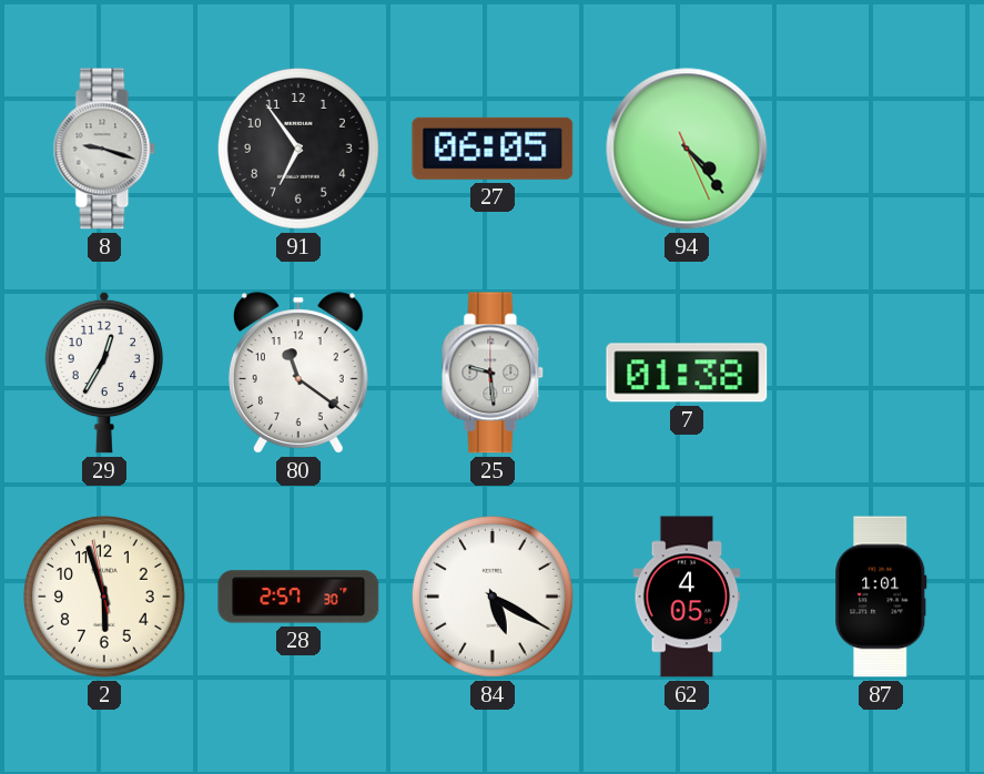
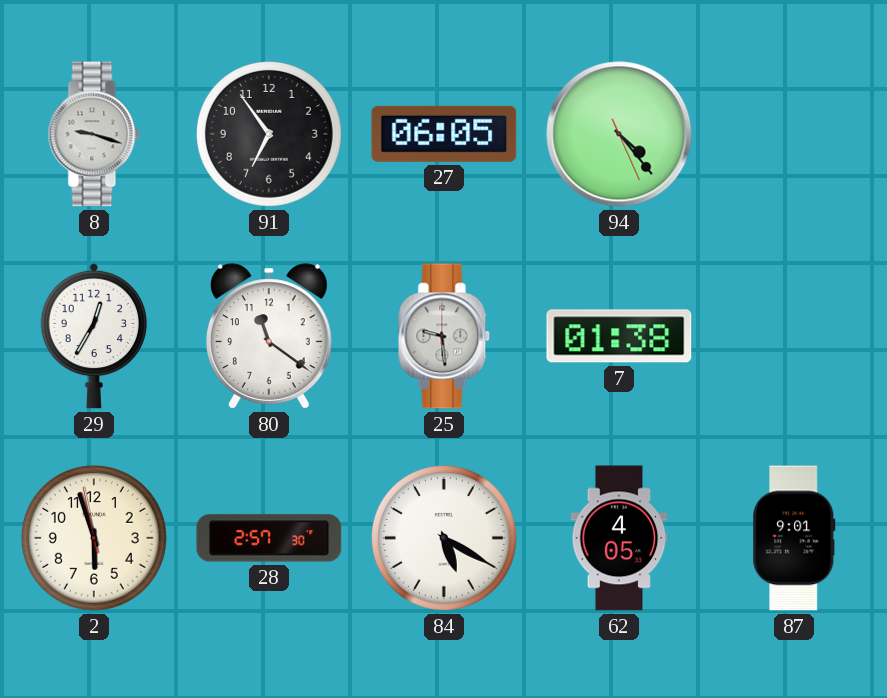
87: 1:01 -> 9:01 (794, 538)
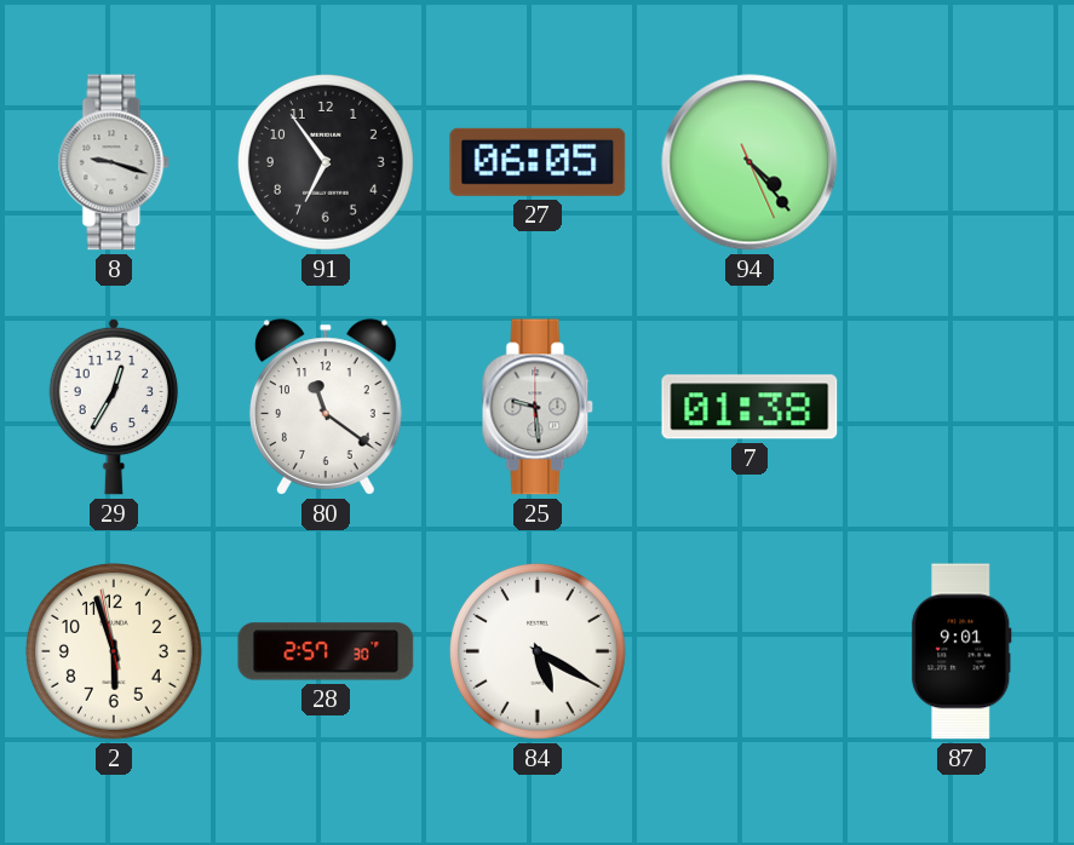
62: 4:05 -> none (619, 538)
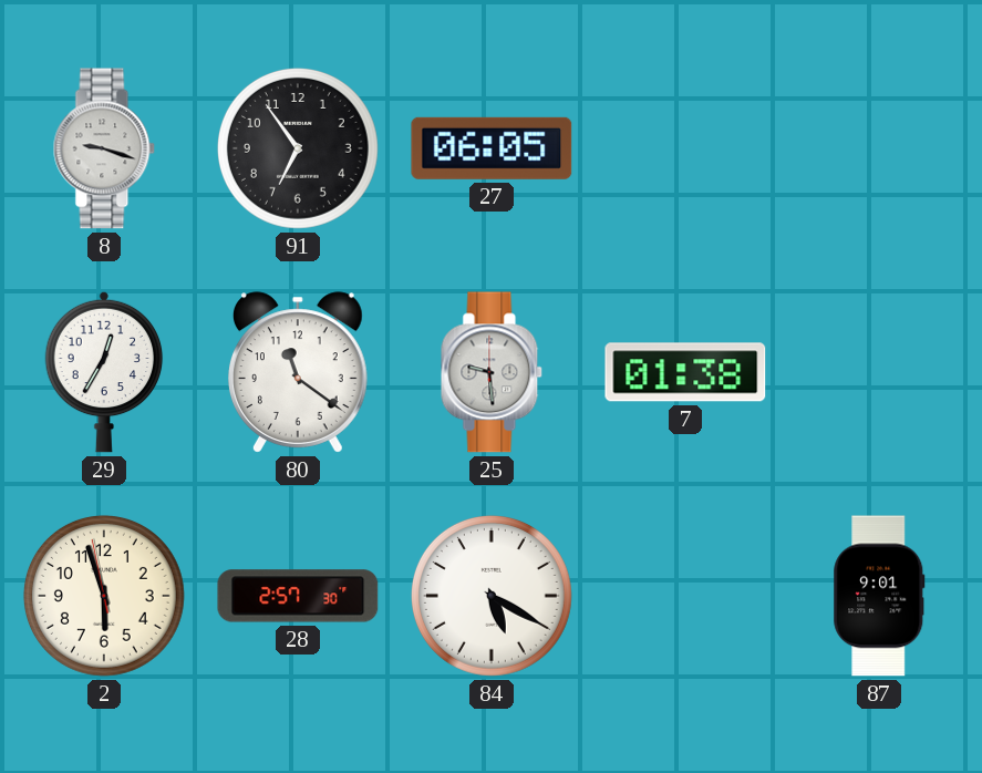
94: 4:23 -> none (749, 162)
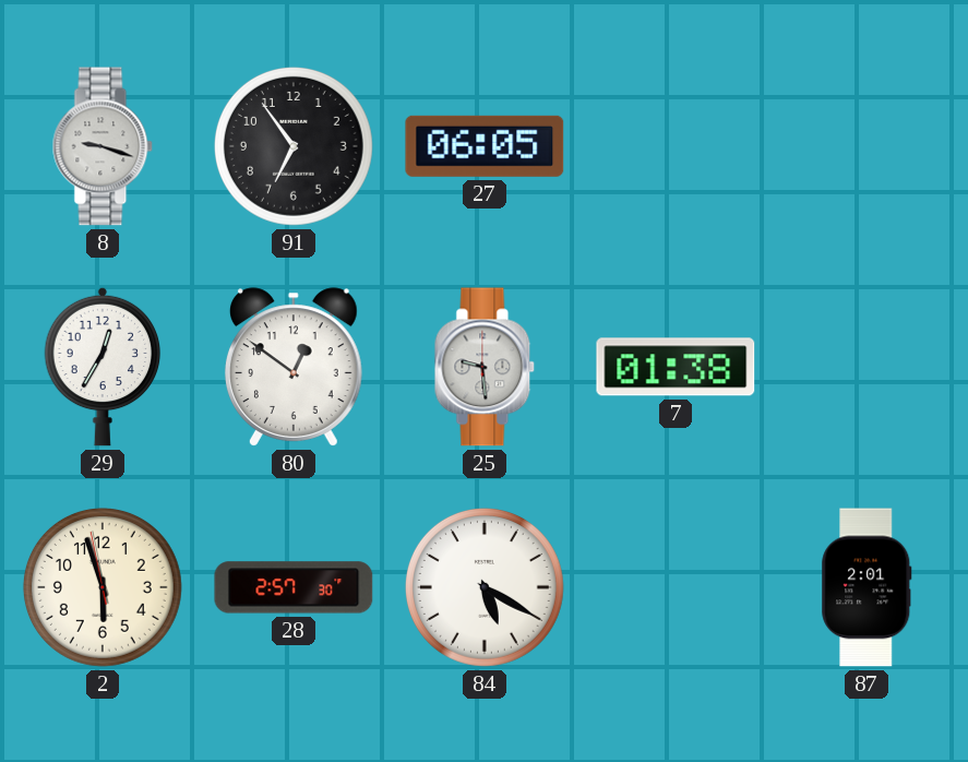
80: 11:21 -> 12:51 (294, 367)
87: 9:01 -> 2:01 (867, 587)
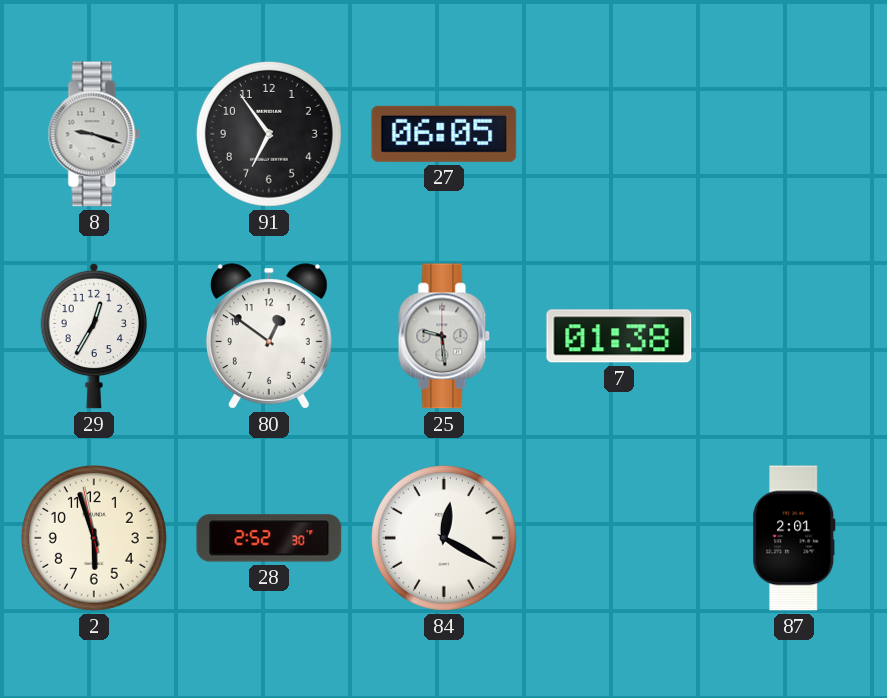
28: 2:57 -> 2:52 (269, 538)
84: 5:20 -> 12:20 (444, 538)
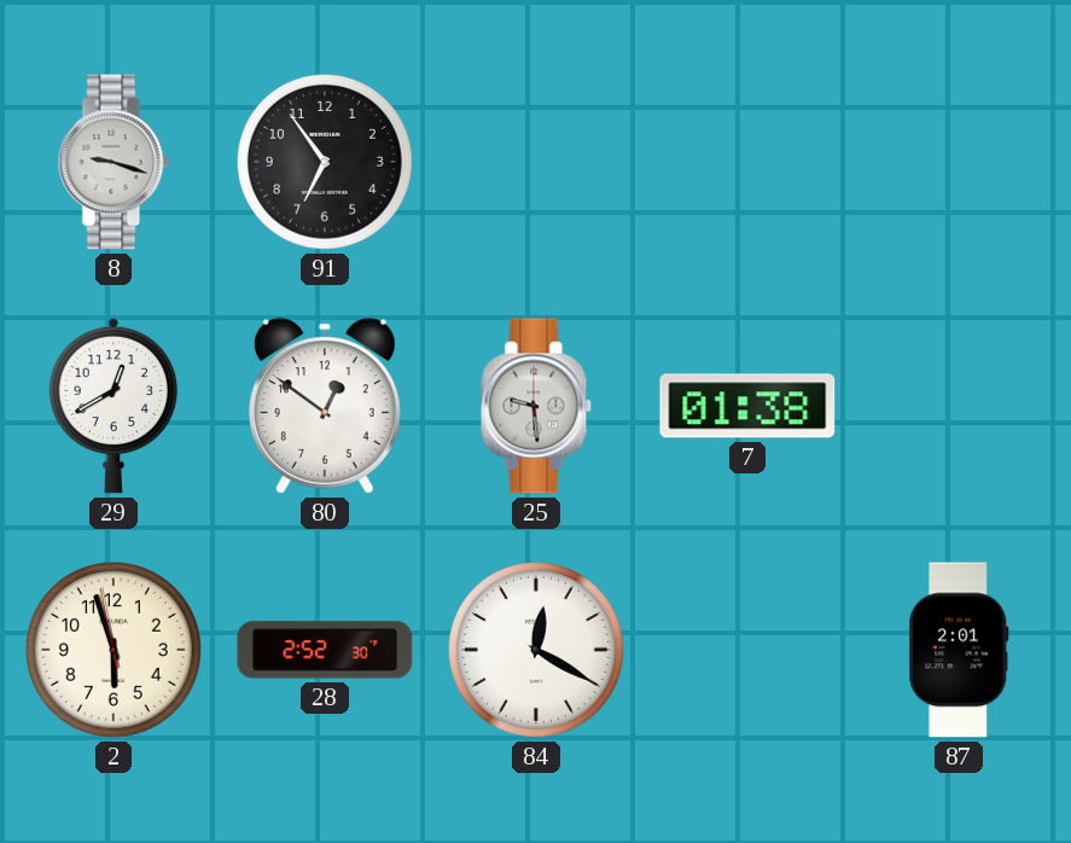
27: 06:05 -> none (444, 134)
29: 12:35 -> 12:40 (113, 406)
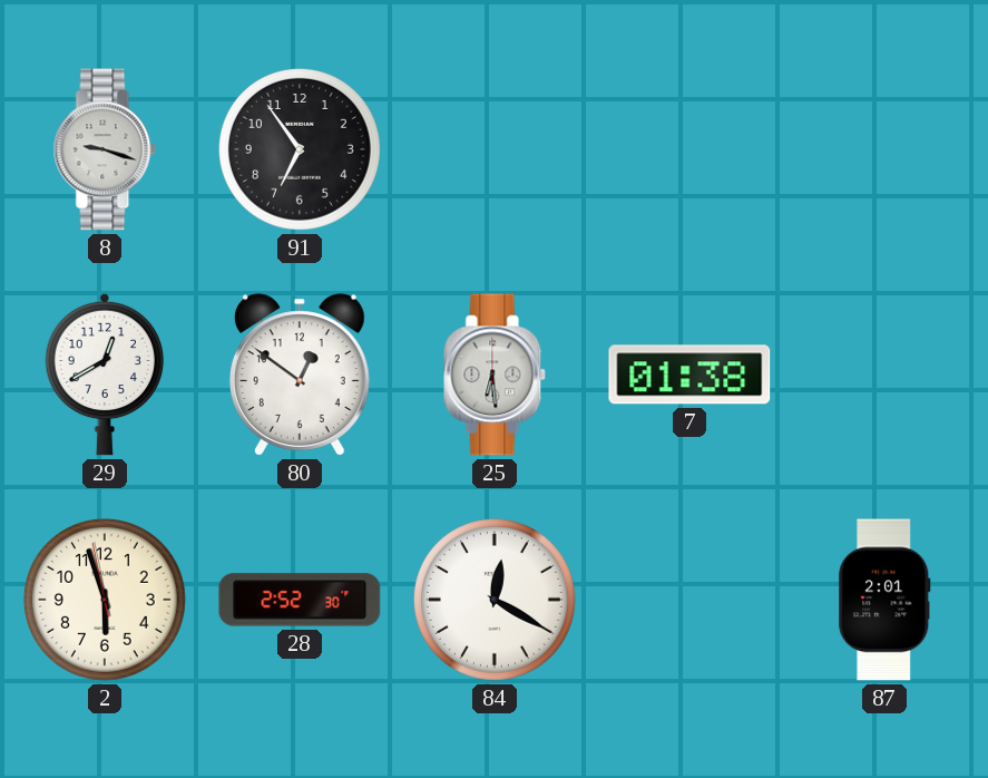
25: 9:29 -> 6:29 (495, 375)
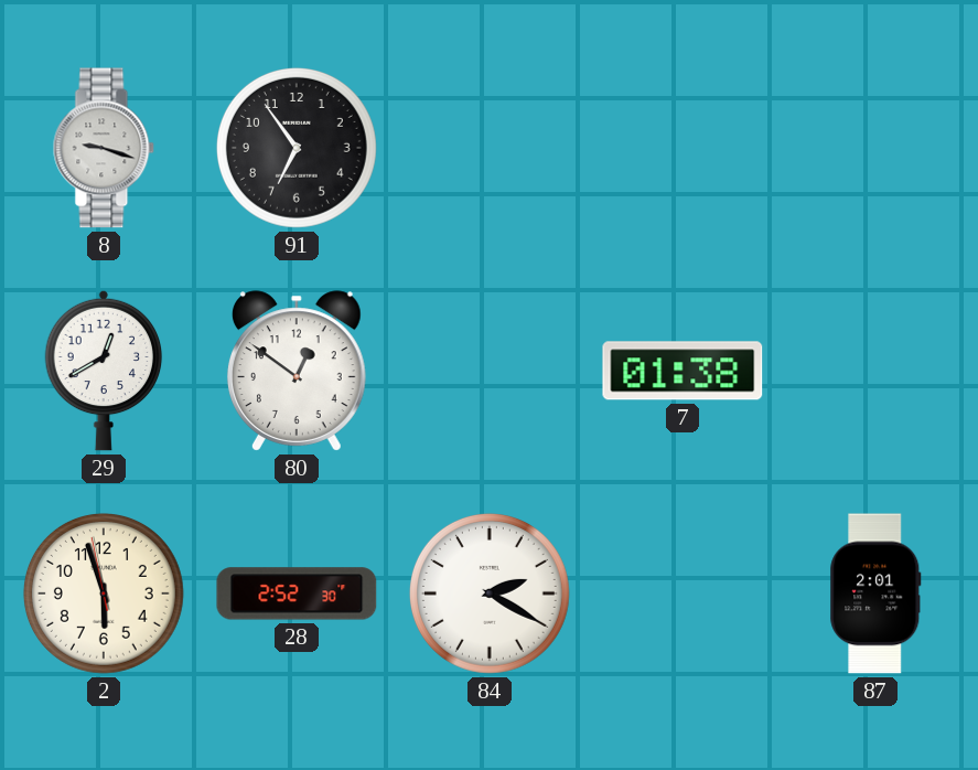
25: 6:29 -> none (495, 375)
84: 12:20 -> 2:20 (490, 593)
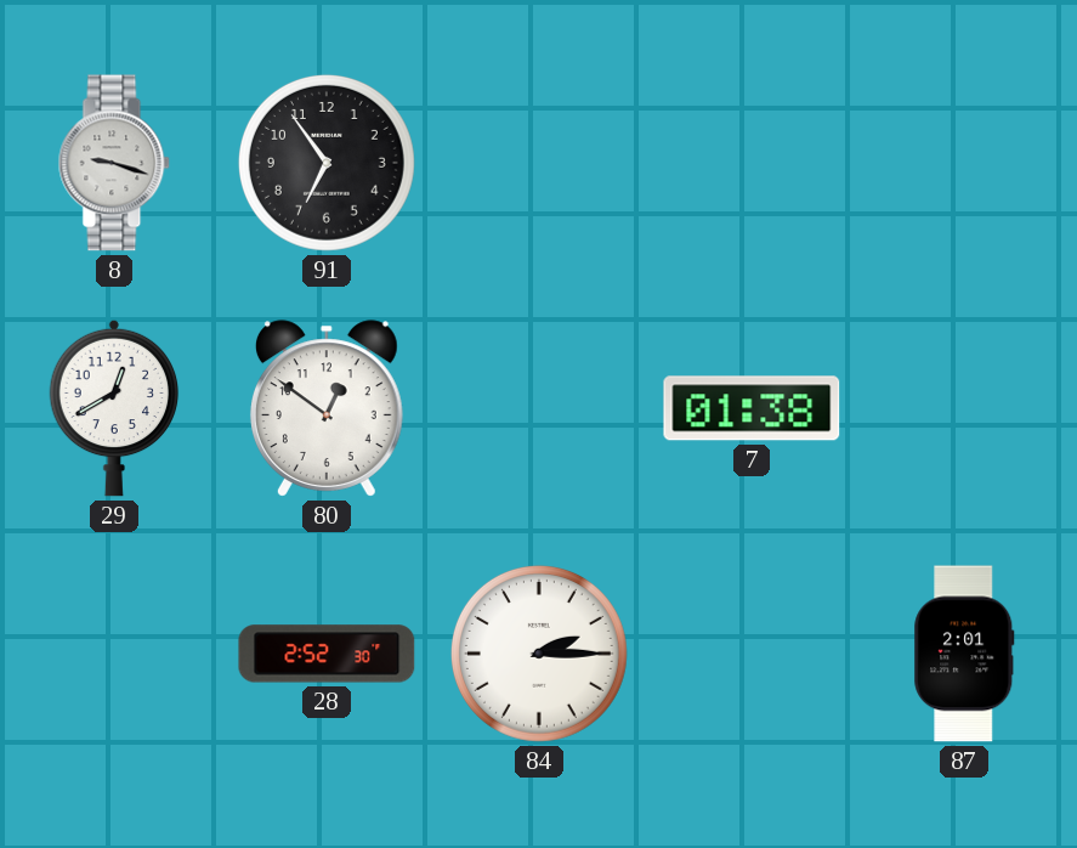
2: 5:56 -> none (104, 593)
84: 2:20 -> 2:15 (539, 654)
